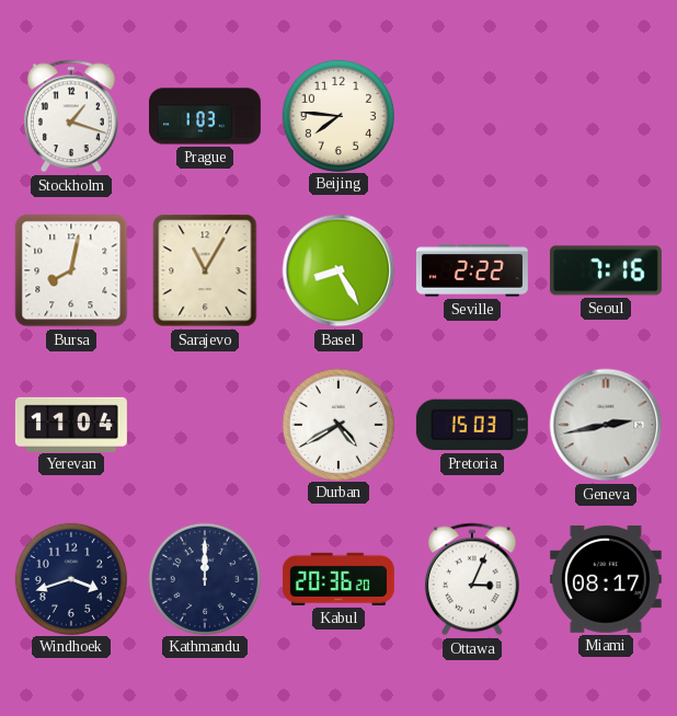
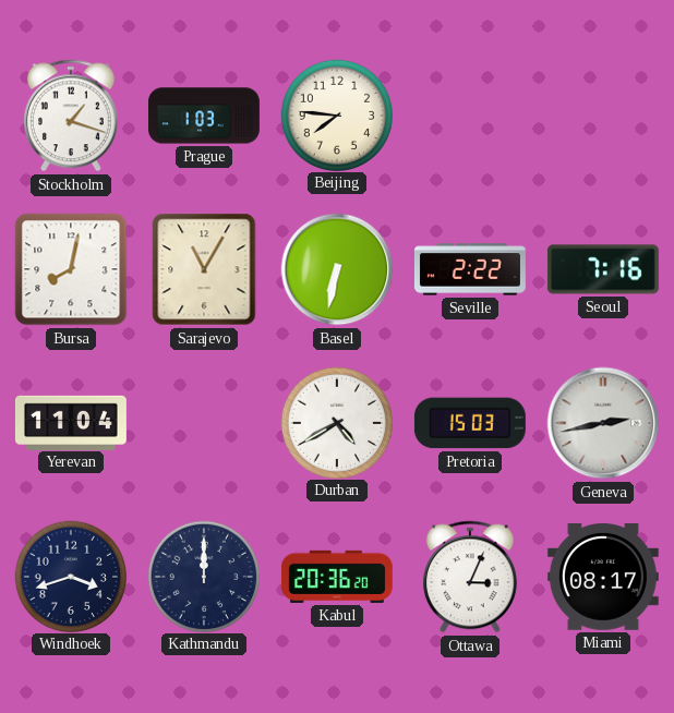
Basel: 8:25 -> 6:32 (337, 269)
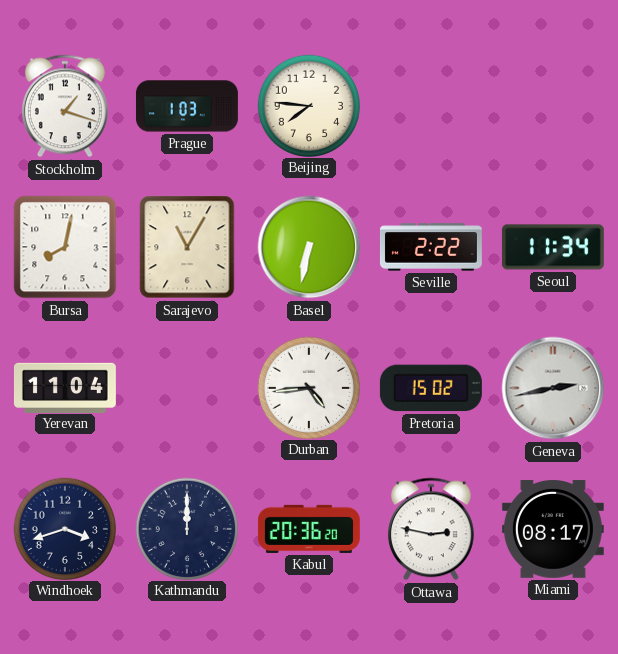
Seoul: 7:16 -> 11:34 (553, 247)
Durban: 4:40 -> 4:44 (308, 387)
Pretoria: 15:03 -> 15:02 (431, 388)
Ottawa: 3:04 -> 2:47 (431, 529)
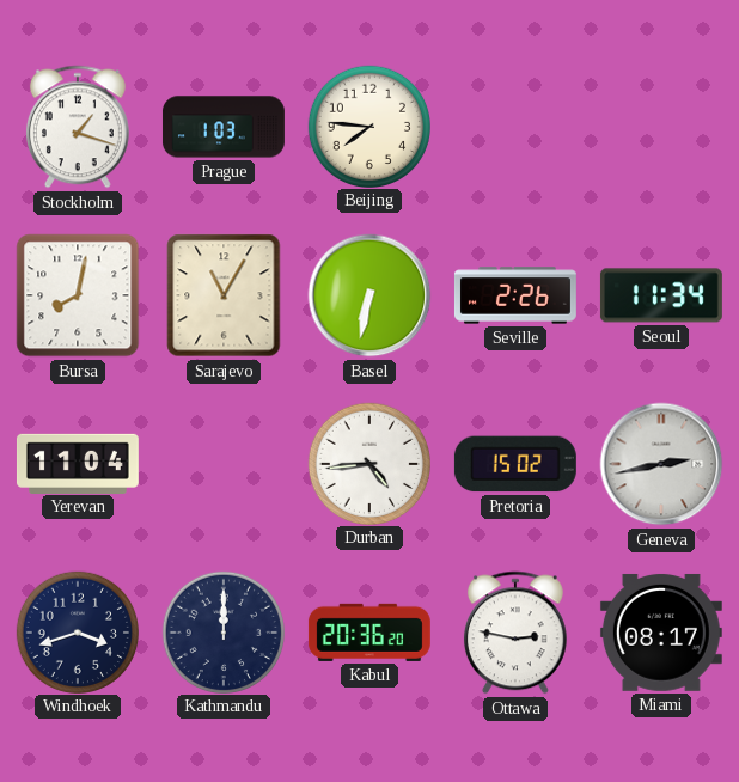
Seville: 2:22 -> 2:26 (515, 295)
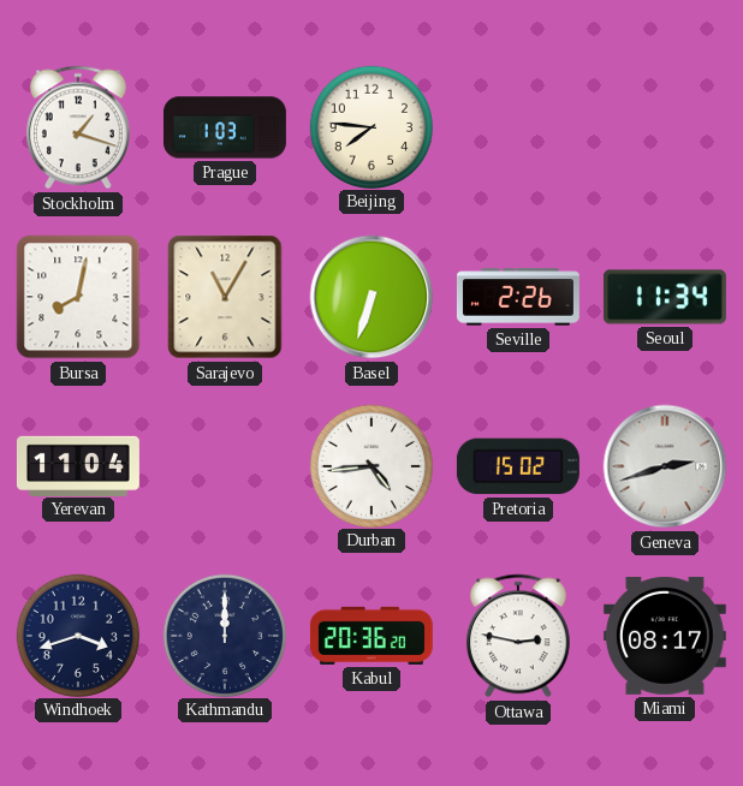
Basel: 6:32 -> 6:33 (371, 297)
Geneva: 2:43 -> 2:42 (665, 466)
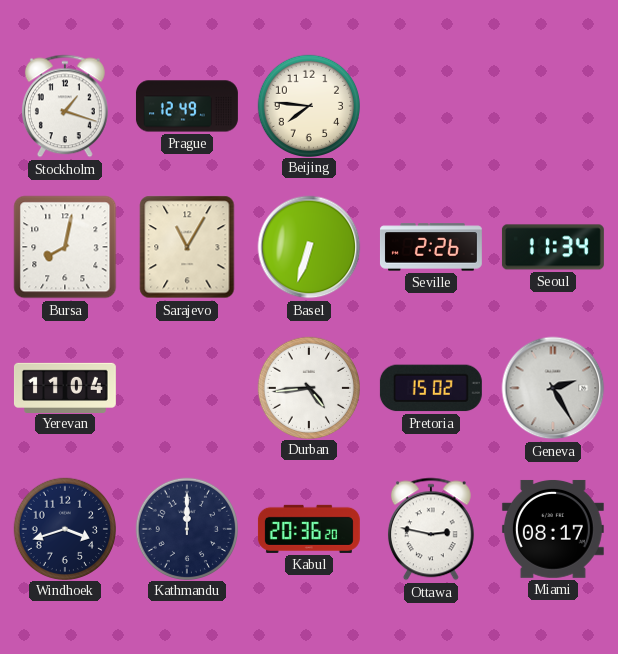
Prague: 1:03 -> 12:49 (187, 106)
Geneva: 2:42 -> 2:25 (553, 388)
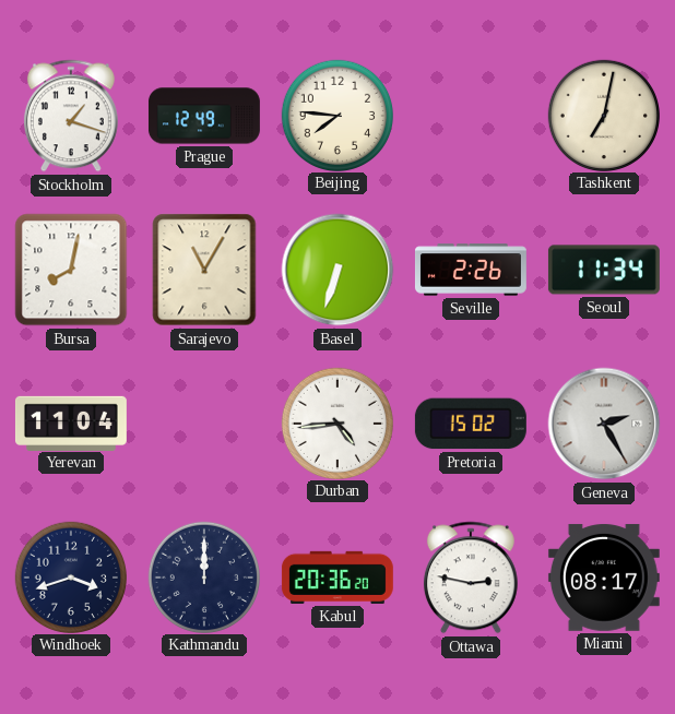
Tashkent: none -> 7:02 (603, 115)
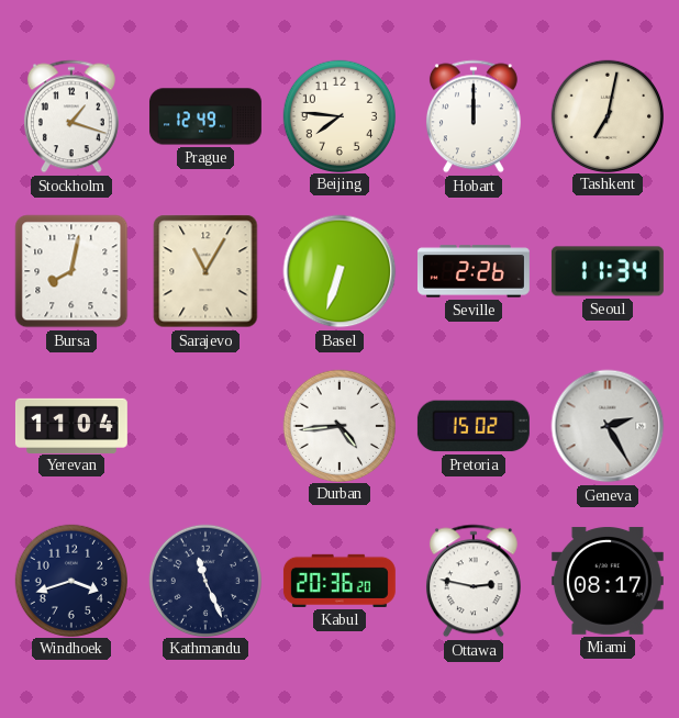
Hobart: none -> 12:00 (474, 116)
Kathmandu: 12:00 -> 11:26 (204, 580)
